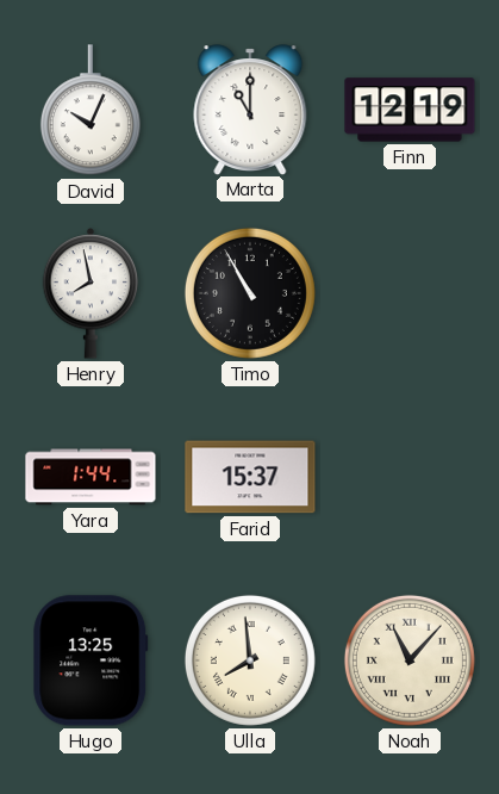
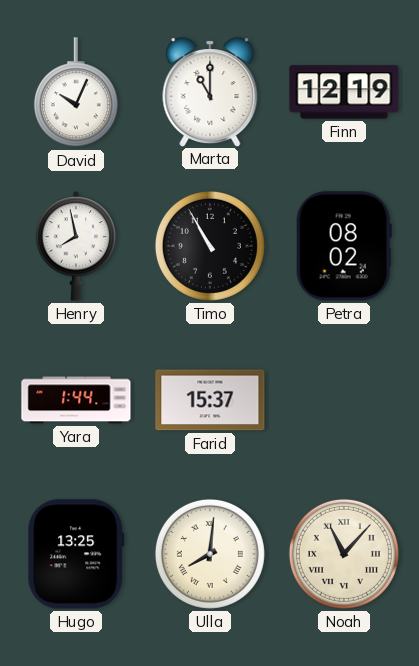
Petra: none -> 08:02 (344, 246)
Ulla: 7:59 -> 8:01 (210, 554)
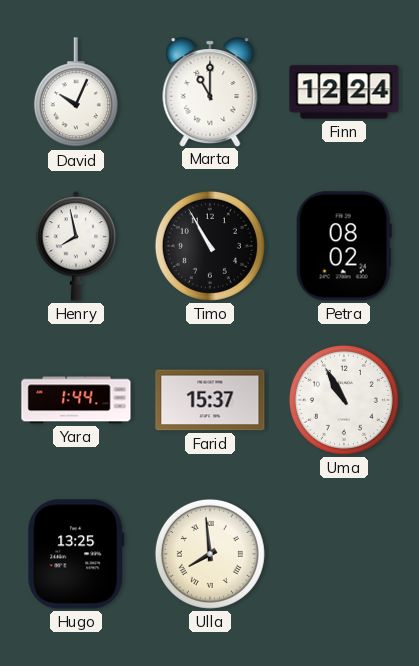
Finn: 12:19 -> 12:24 (344, 92)
Uma: none -> 10:55 (344, 400)
Ulla: 8:01 -> 7:59 (210, 554)
Noah: 11:07 -> none (344, 554)
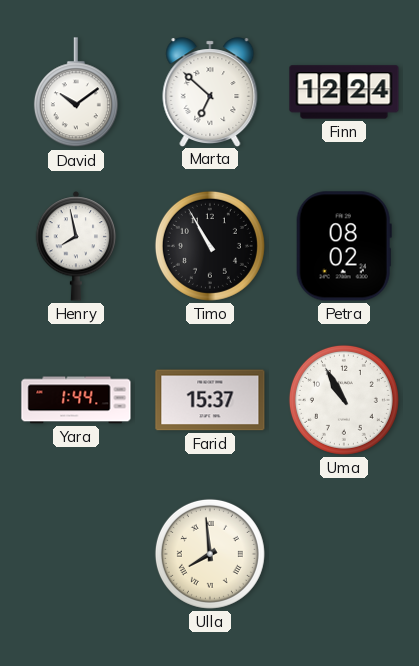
David: 10:04 -> 10:09 (76, 93)
Marta: 11:00 -> 6:52 (210, 92)
Hugo: 13:25 -> none (76, 554)
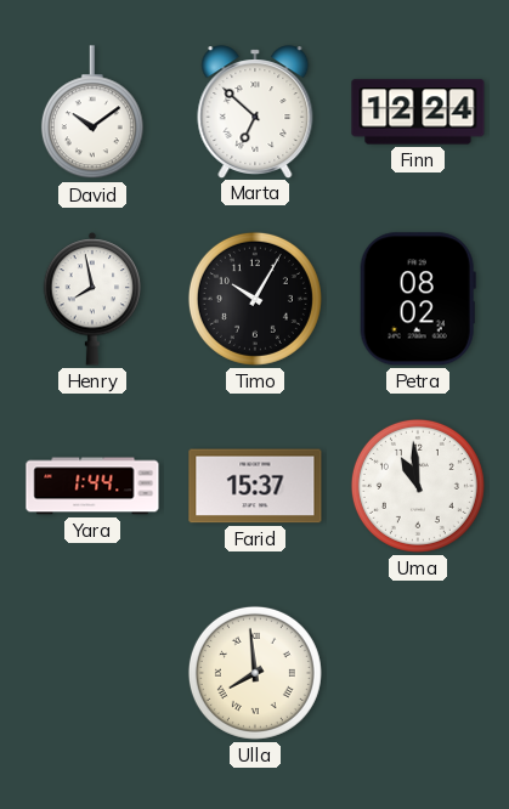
Timo: 10:55 -> 10:05 (255, 299)
Uma: 10:55 -> 10:59 (418, 486)
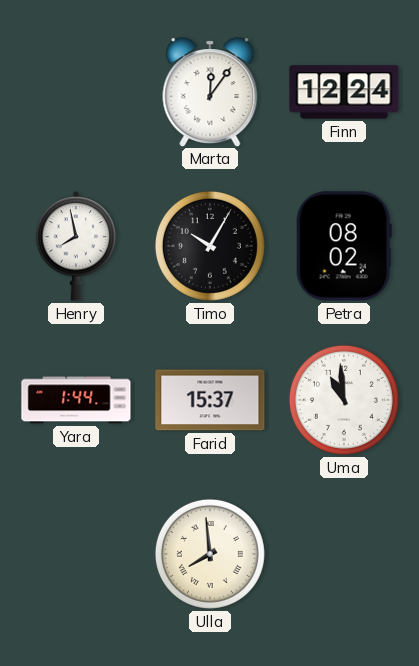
David: 10:09 -> none (92, 113)
Marta: 6:52 -> 12:06 (210, 92)
